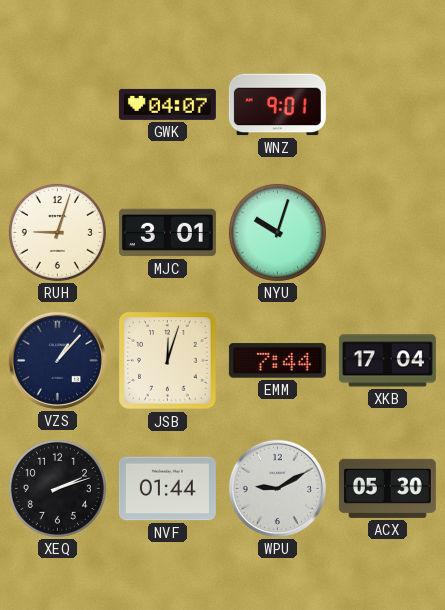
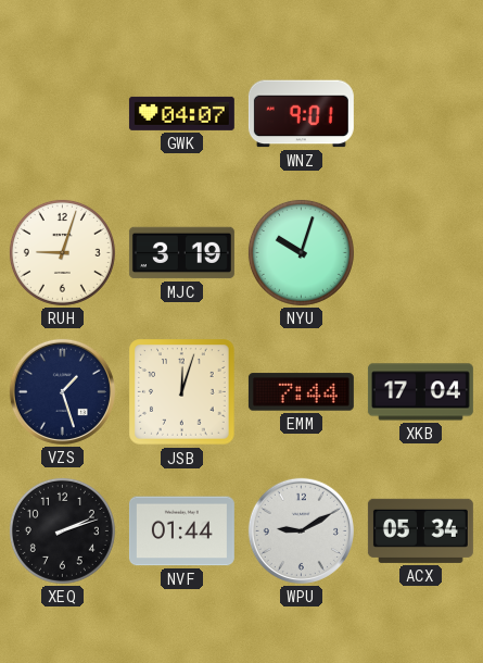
MJC: 3:01 -> 3:19 (181, 253)
VZS: 1:07 -> 1:27 (62, 391)
ACX: 05:30 -> 05:34 (420, 530)
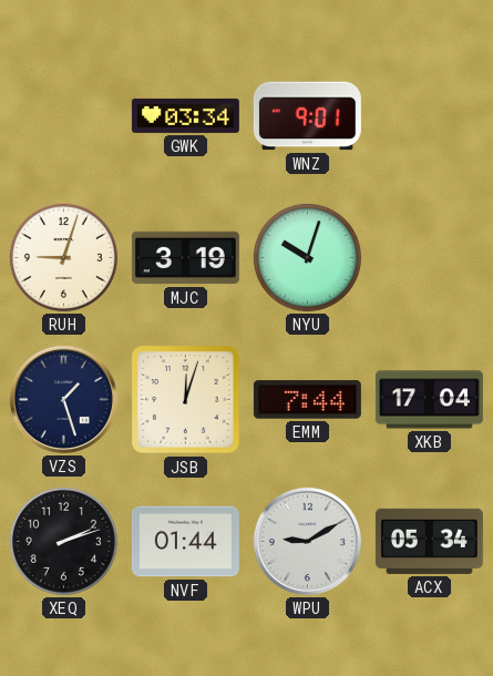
GWK: 04:07 -> 03:34 (185, 115)
